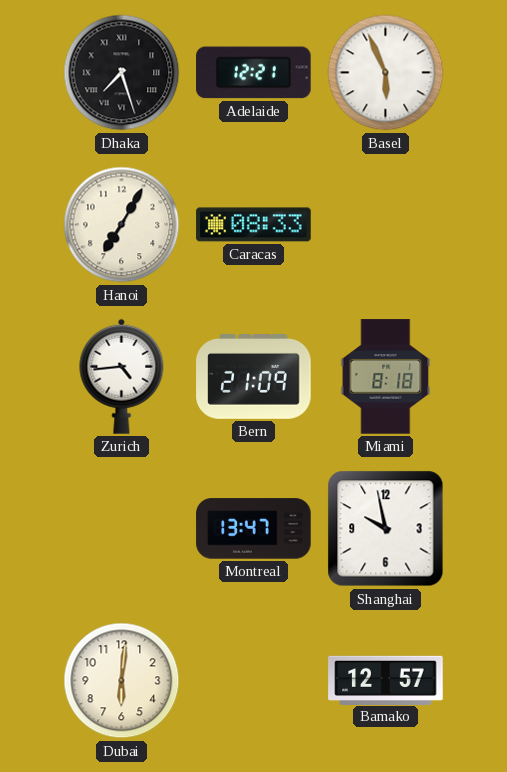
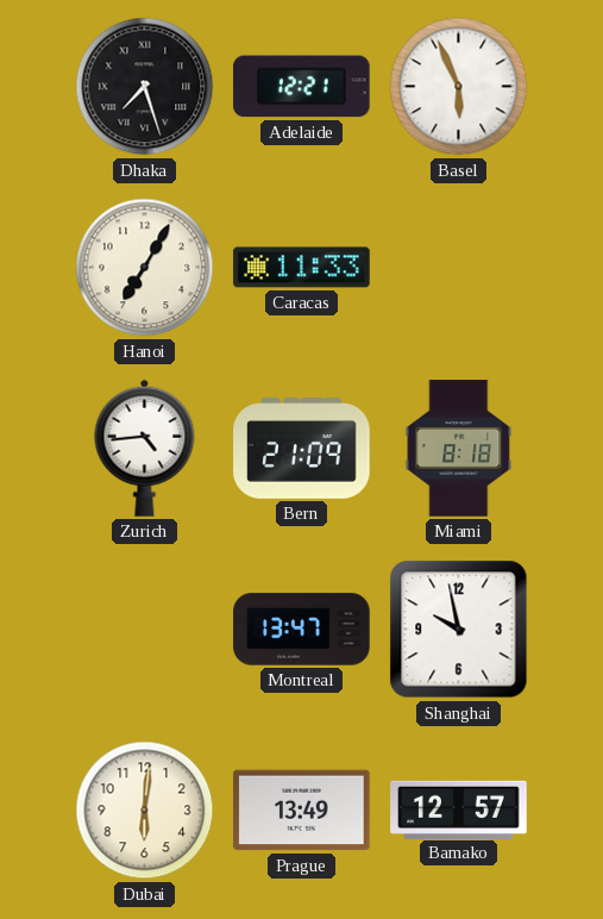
Caracas: 08:33 -> 11:33 (302, 268)
Prague: none -> 13:49 (302, 811)
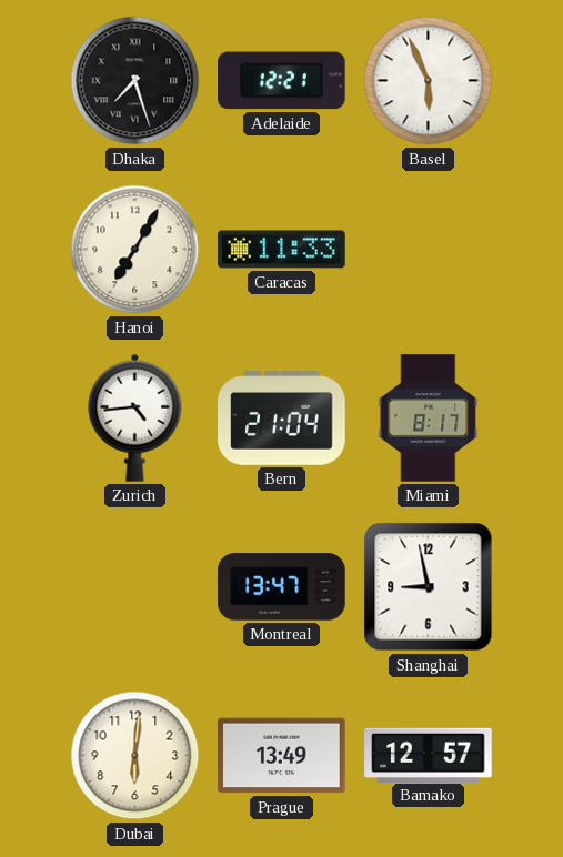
Bern: 21:09 -> 21:04 (282, 419)
Miami: 8:18 -> 8:17 (429, 419)
Shanghai: 9:58 -> 8:58 (429, 587)
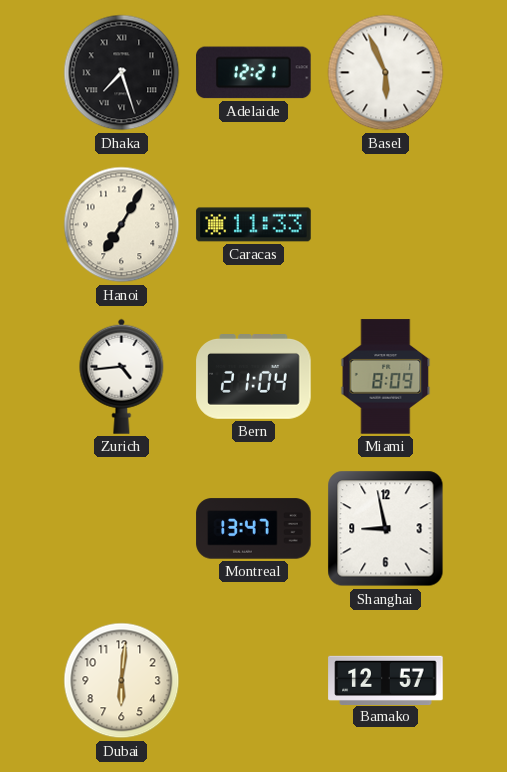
Miami: 8:17 -> 8:09 (386, 377)
Prague: 13:49 -> none (282, 756)
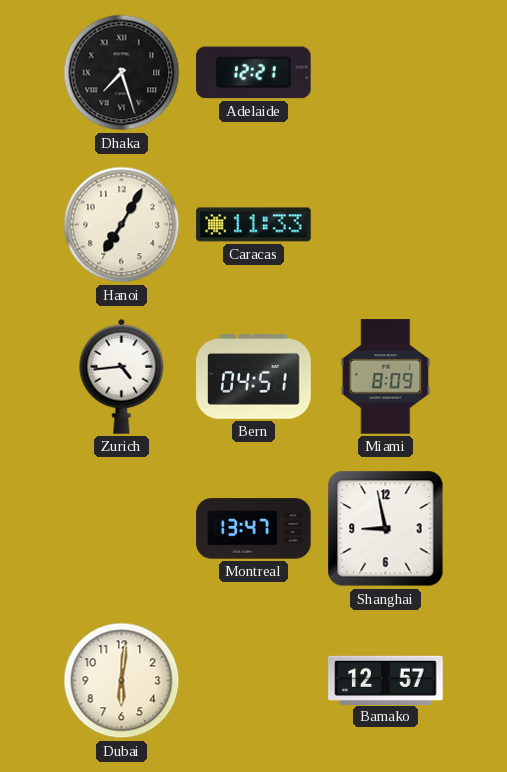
Basel: 5:56 -> none (386, 73)
Bern: 21:04 -> 04:51 (254, 377)
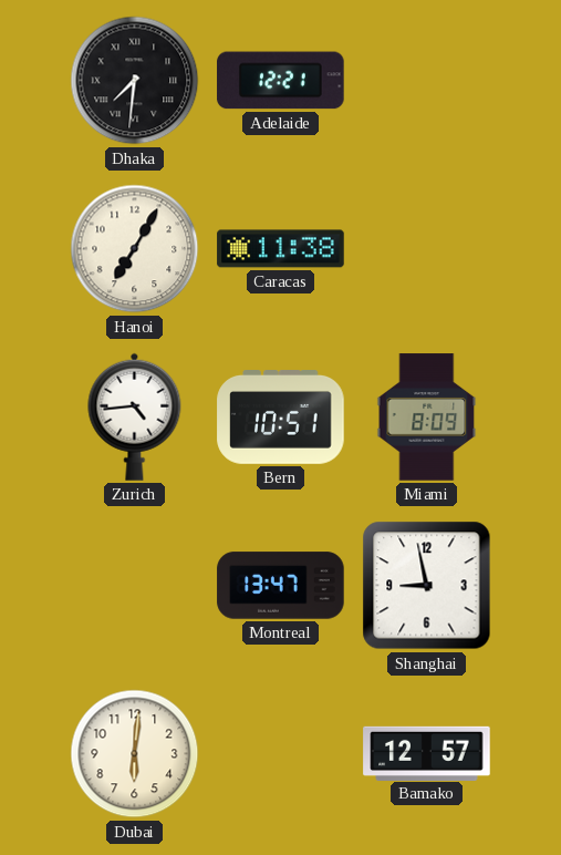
Dhaka: 7:27 -> 7:31 (135, 81)
Caracas: 11:33 -> 11:38 (281, 249)
Bern: 04:51 -> 10:51 (281, 418)
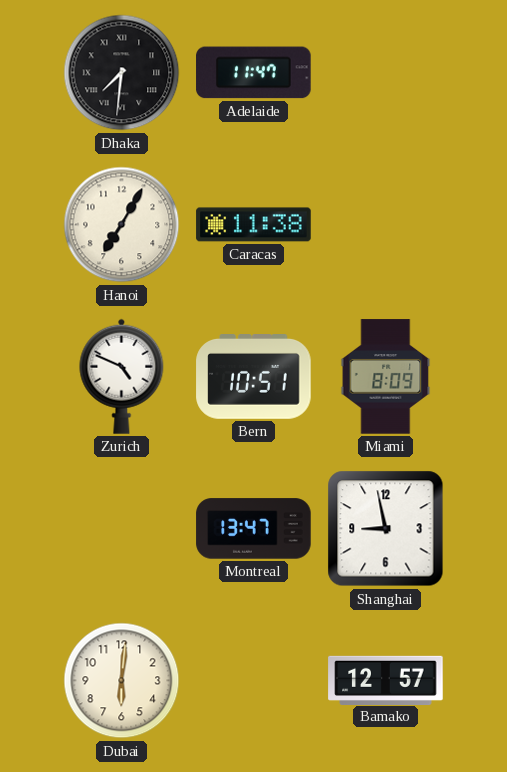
Adelaide: 12:21 -> 11:47 (254, 73)
Zurich: 4:44 -> 4:49 (122, 376)
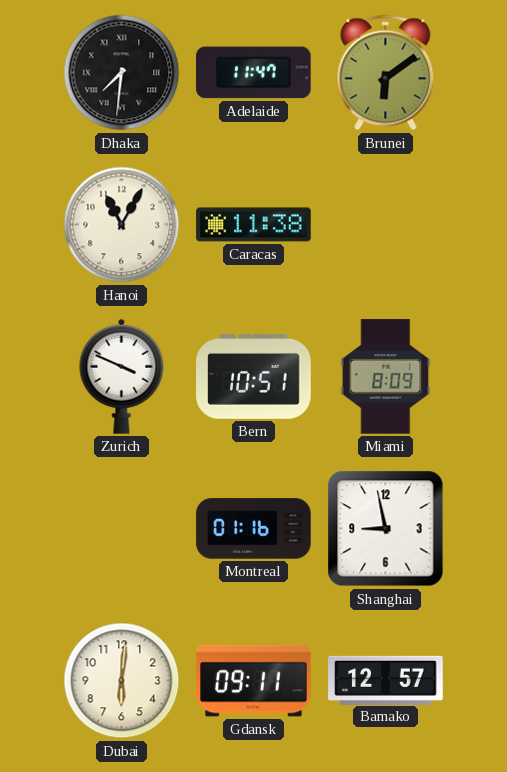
Brunei: none -> 6:09 (386, 73)
Hanoi: 7:05 -> 11:05 (122, 225)
Zurich: 4:49 -> 3:49 (122, 376)
Montreal: 13:47 -> 01:16 (254, 529)
Gdansk: none -> 09:11 (254, 681)
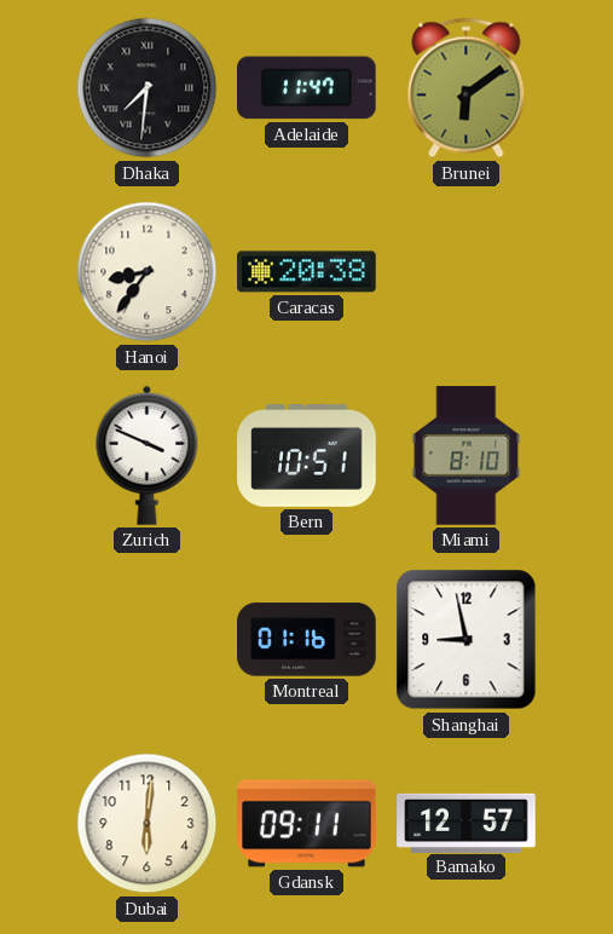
Hanoi: 11:05 -> 8:36 (148, 272)
Caracas: 11:38 -> 20:38 (307, 272)
Miami: 8:09 -> 8:10 (467, 456)
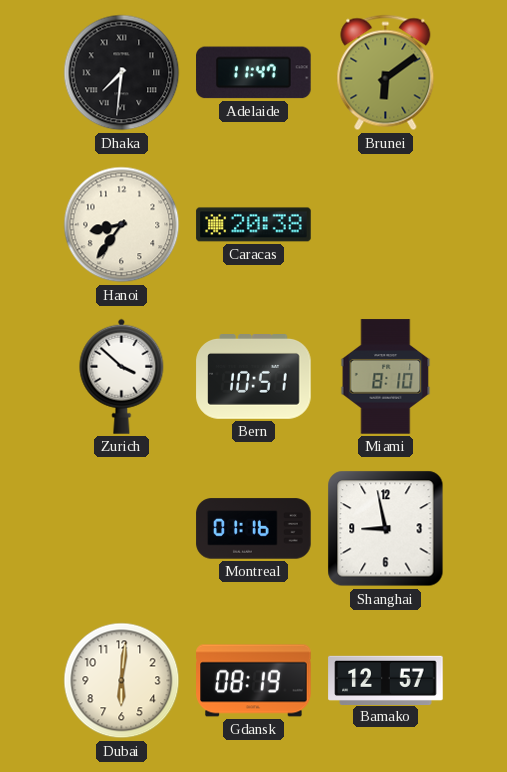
Zurich: 3:49 -> 3:52 (122, 376)
Gdansk: 09:11 -> 08:19 (254, 681)
